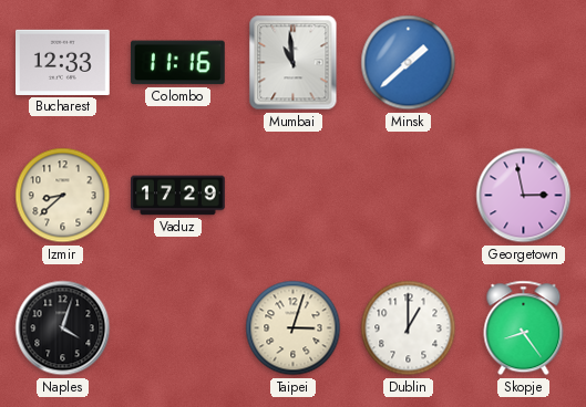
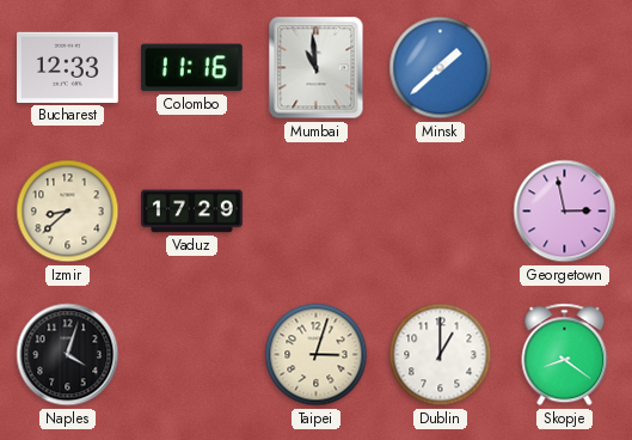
Skopje: 8:24 -> 8:21 (565, 355)
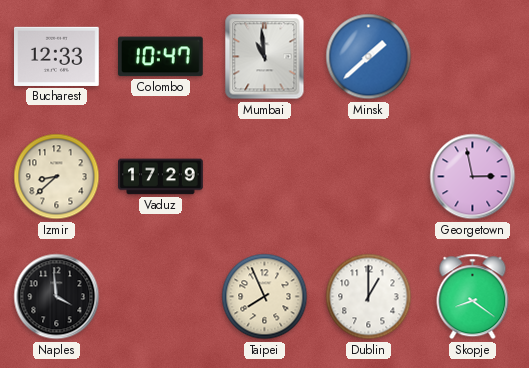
Colombo: 11:16 -> 10:47 (160, 57)
Naples: 4:03 -> 3:59 (57, 297)
Taipei: 3:03 -> 7:56 (265, 297)
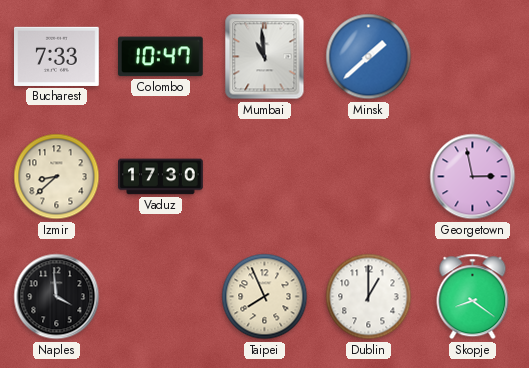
Bucharest: 12:33 -> 7:33 (57, 56)
Vaduz: 17:29 -> 17:30 (161, 177)
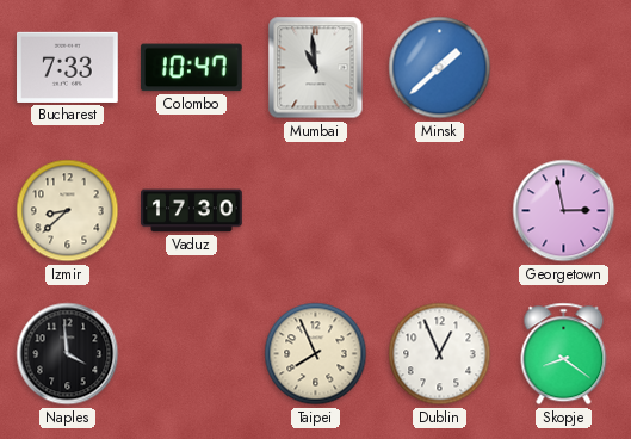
Dublin: 1:00 -> 12:56 (440, 354)
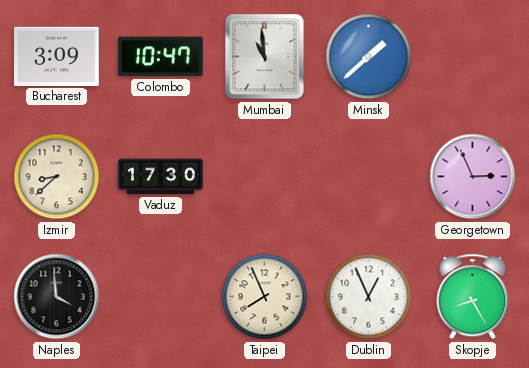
Bucharest: 7:33 -> 3:09 (57, 56)
Georgetown: 2:58 -> 2:56 (473, 177)
Skopje: 8:21 -> 8:25 (473, 297)
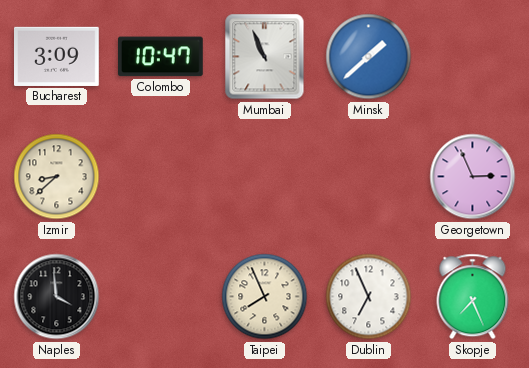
Mumbai: 10:59 -> 10:56 (265, 57)
Vaduz: 17:30 -> none (161, 177)
Dublin: 12:56 -> 6:56 (369, 297)
Skopje: 8:25 -> 7:26 (473, 297)
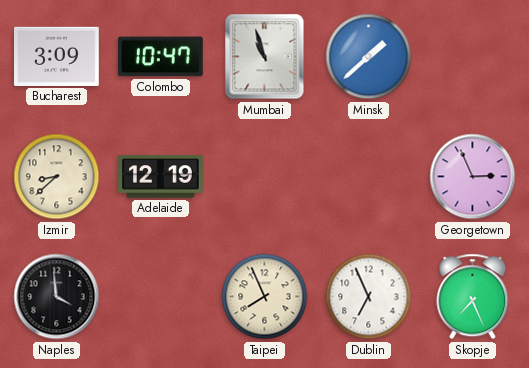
Mumbai: 10:56 -> 10:57 (265, 57)
Adelaide: none -> 12:19 (161, 177)
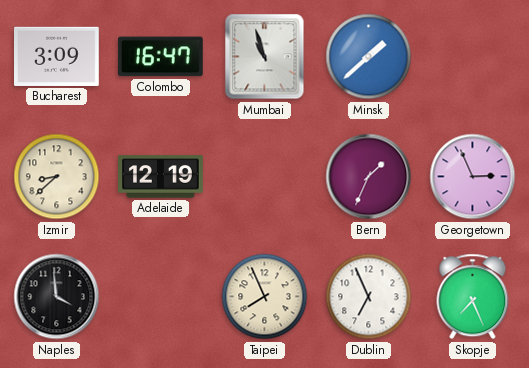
Colombo: 10:47 -> 16:47 (160, 57)
Bern: none -> 1:34 (369, 177)
